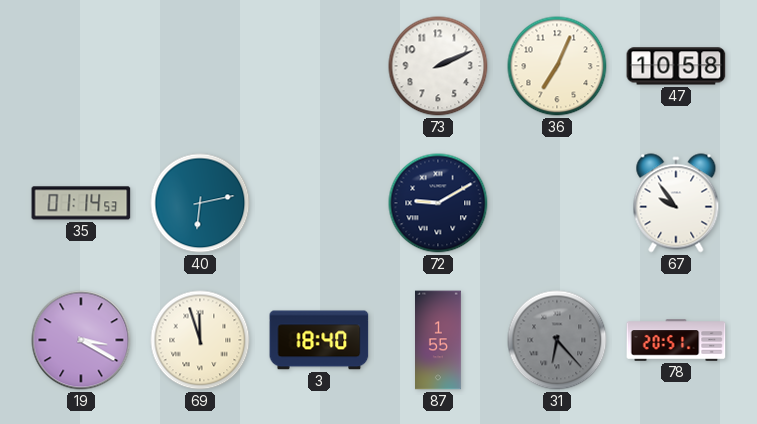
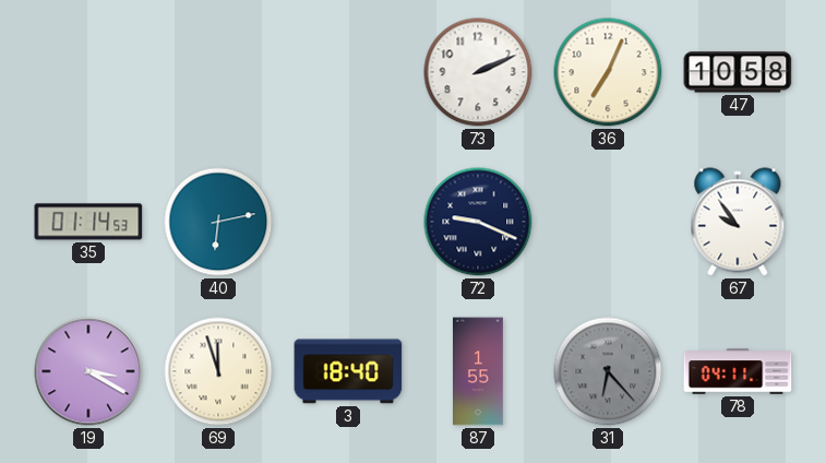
72: 9:10 -> 9:19 (478, 222)
78: 20:51 -> 04:11 (738, 371)
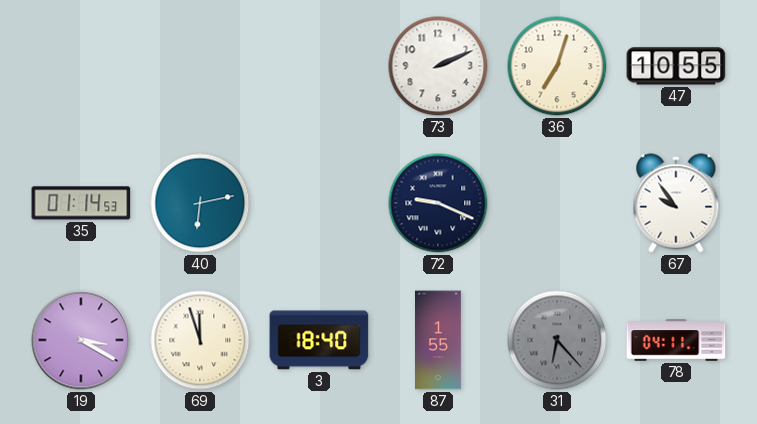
36: 7:04 -> 7:03 (557, 66)
47: 10:58 -> 10:55 (676, 66)
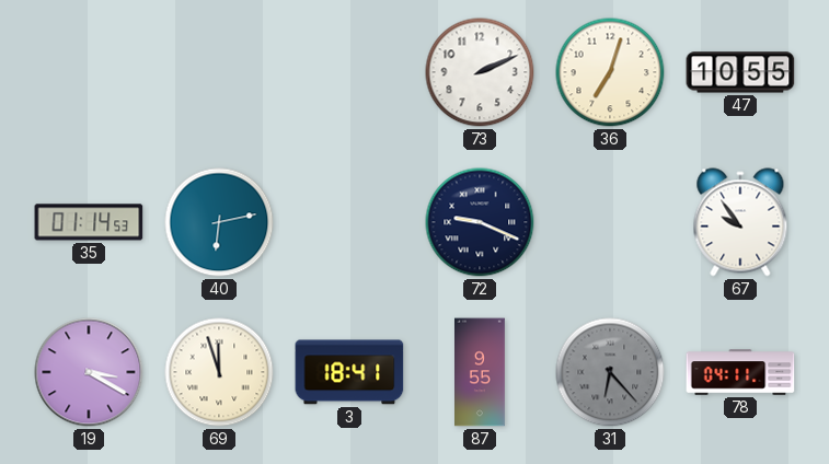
3: 18:40 -> 18:41 (349, 372)
87: 1:55 -> 9:55 (481, 372)
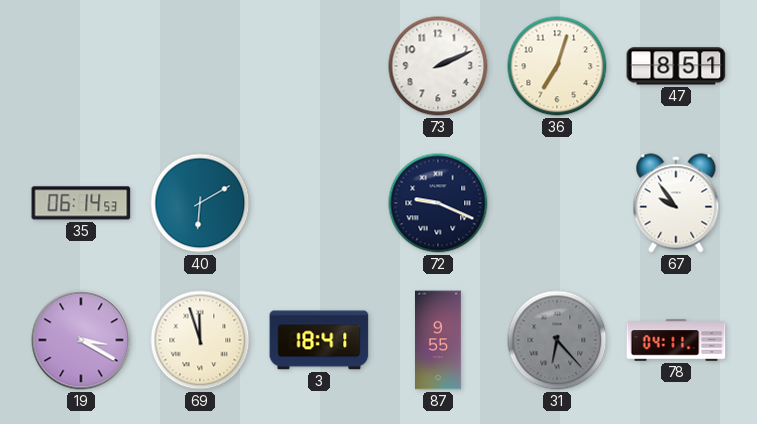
47: 10:55 -> 8:51 (676, 66)
35: 01:14 -> 06:14 (81, 203)
40: 6:13 -> 6:10 (200, 203)
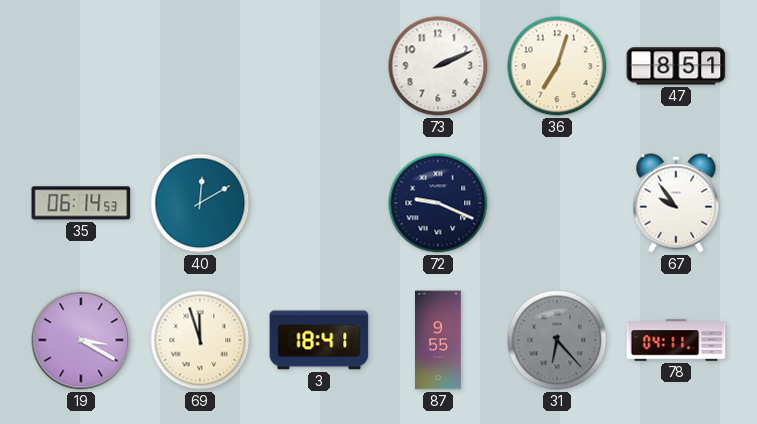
40: 6:10 -> 12:10 (200, 203)
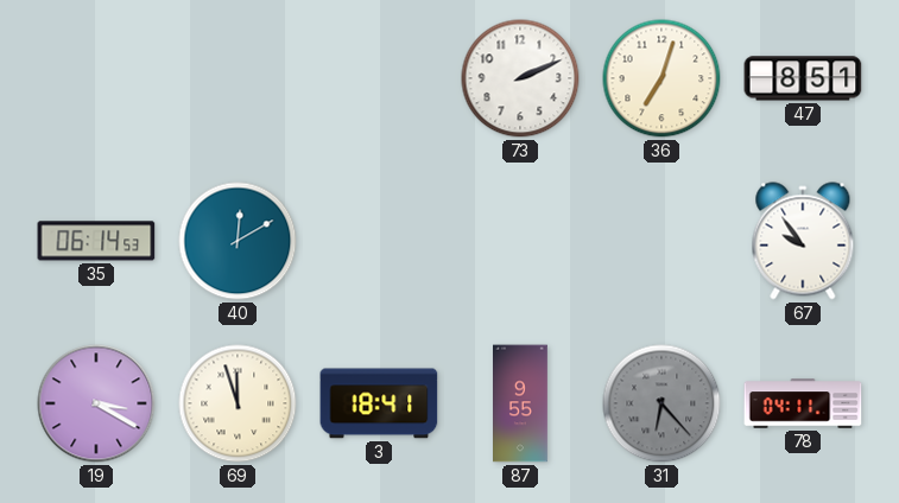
72: 9:19 -> none (438, 203)
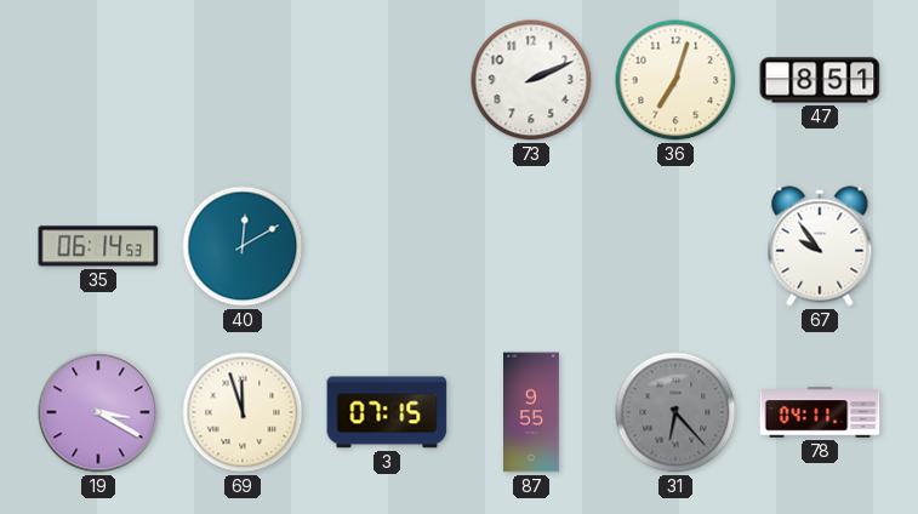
3: 18:41 -> 07:15 (387, 412)
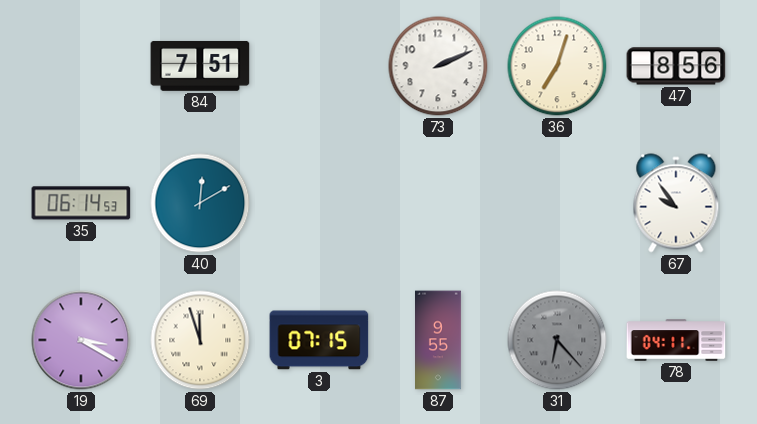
84: none -> 7:51 (200, 66)
47: 8:51 -> 8:56 (676, 66)
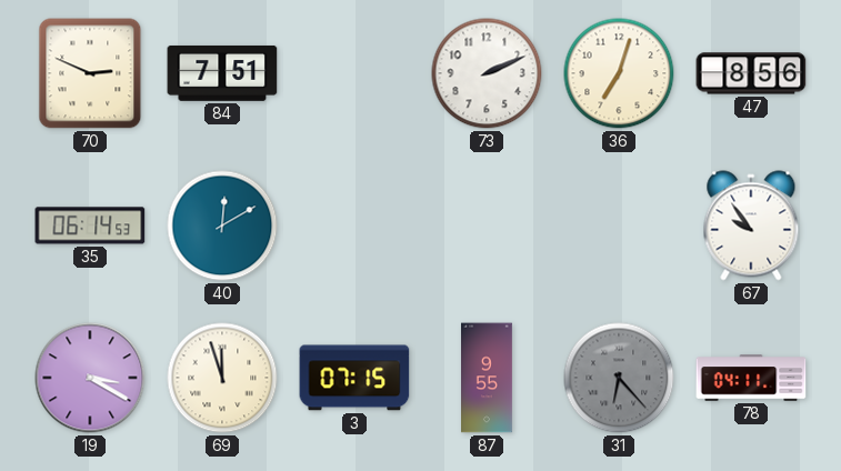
70: none -> 2:49 (90, 73)
